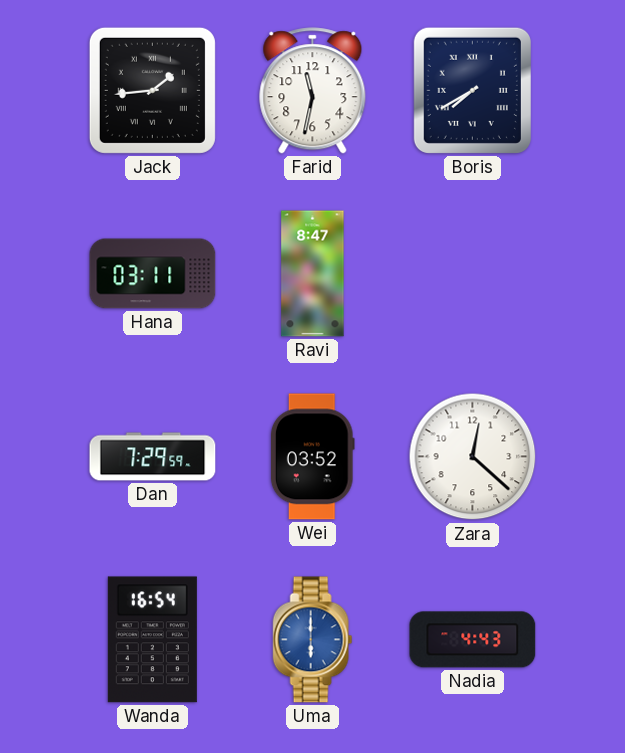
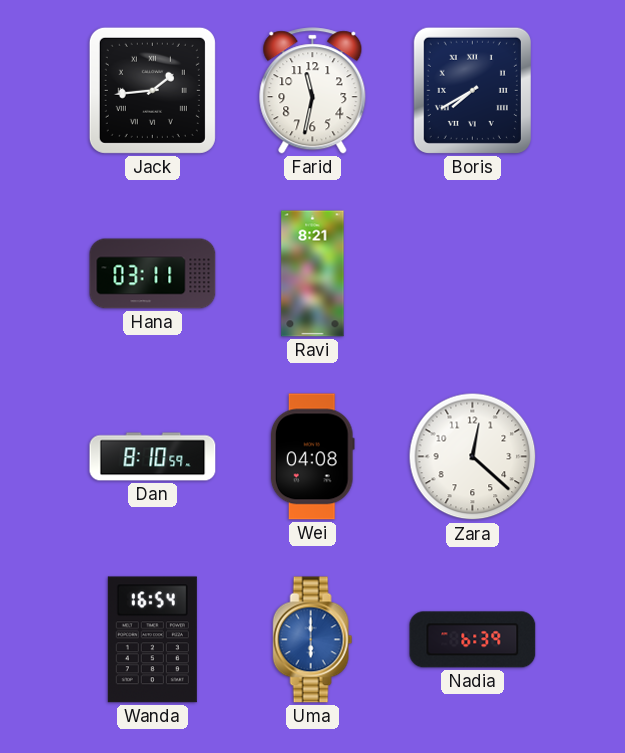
Ravi: 8:47 -> 8:21 (313, 274)
Dan: 7:29 -> 8:10 (153, 457)
Wei: 03:52 -> 04:08 (312, 457)
Nadia: 4:43 -> 6:39 (473, 640)
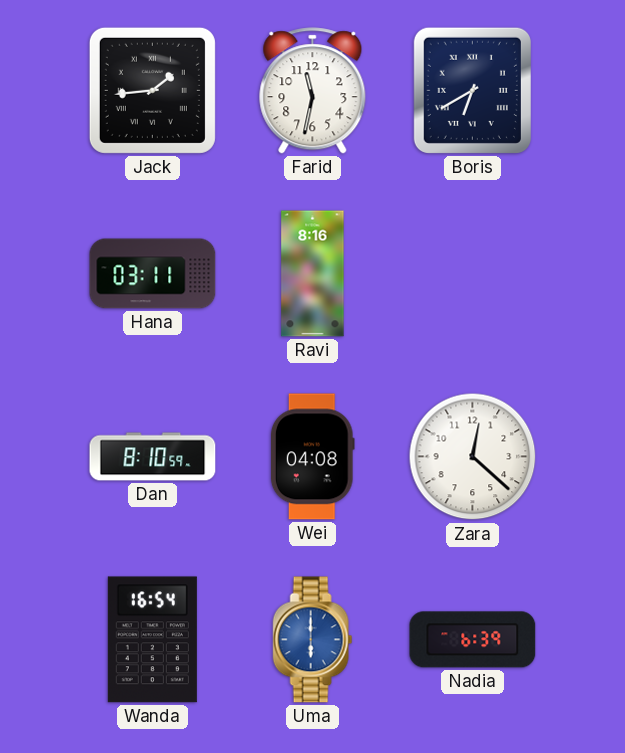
Boris: 7:40 -> 6:40 (472, 90)
Ravi: 8:21 -> 8:16 (313, 274)
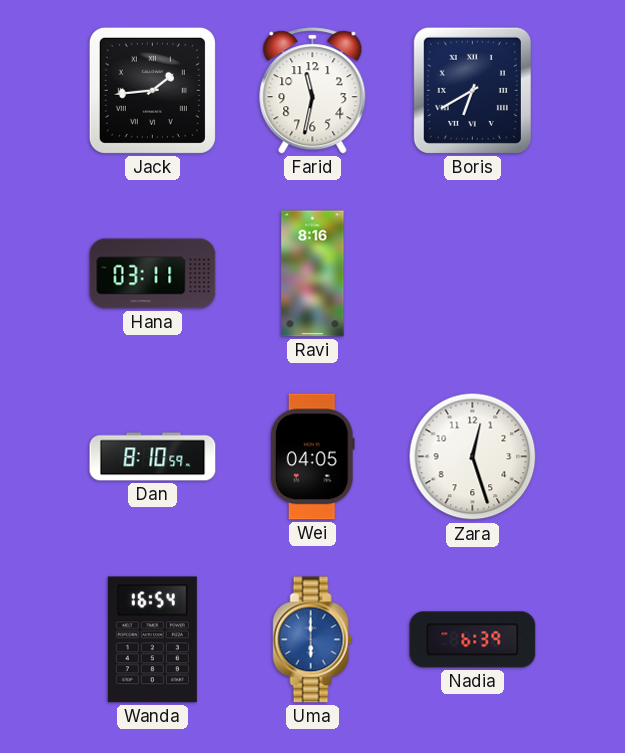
Wei: 04:08 -> 04:05 (312, 457)
Zara: 12:22 -> 12:27 (473, 457)
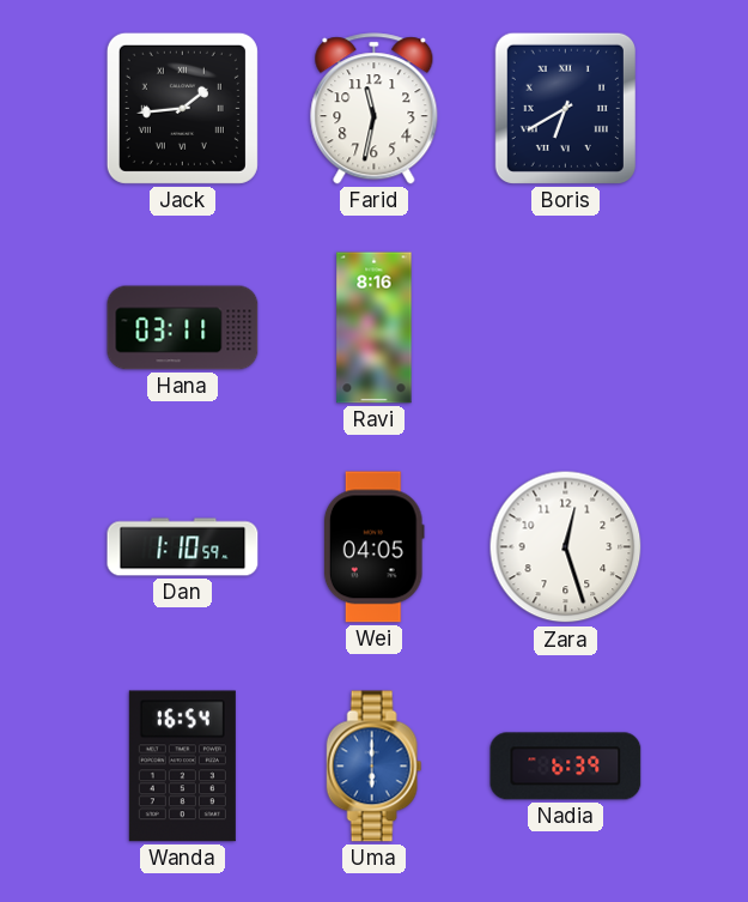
Dan: 8:10 -> 1:10 (183, 547)
